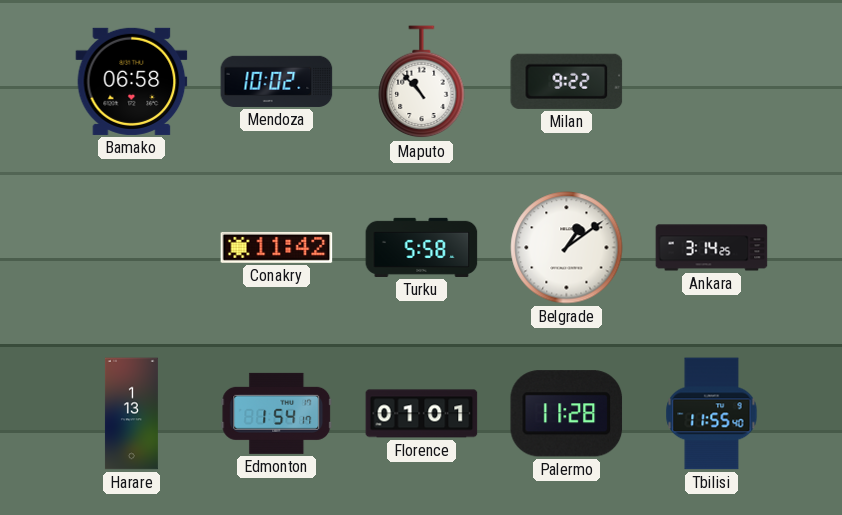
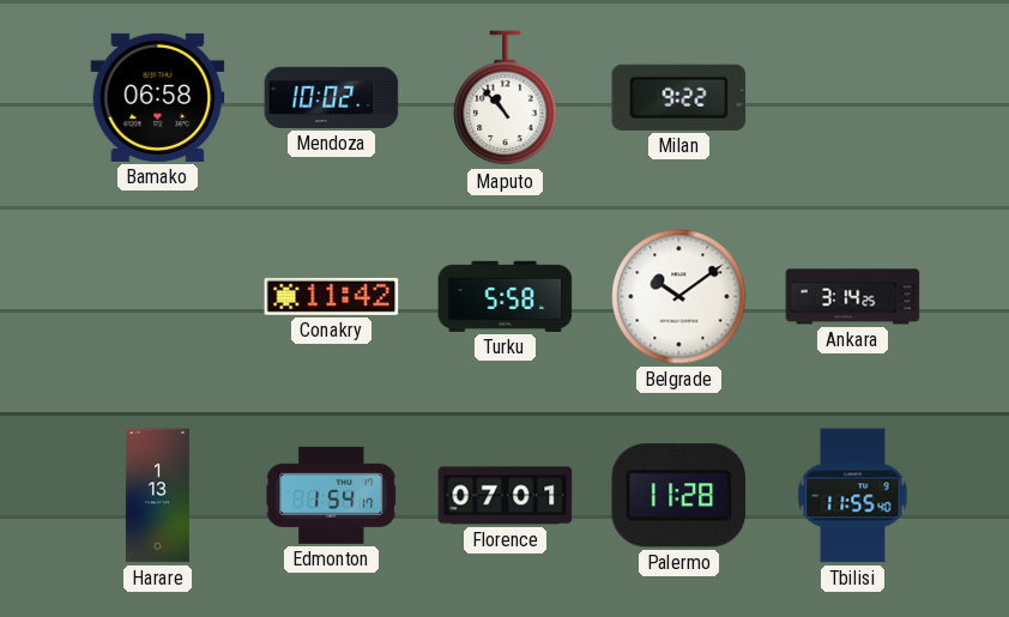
Belgrade: 1:09 -> 10:09 (679, 297)
Florence: 01:01 -> 07:01 (506, 496)
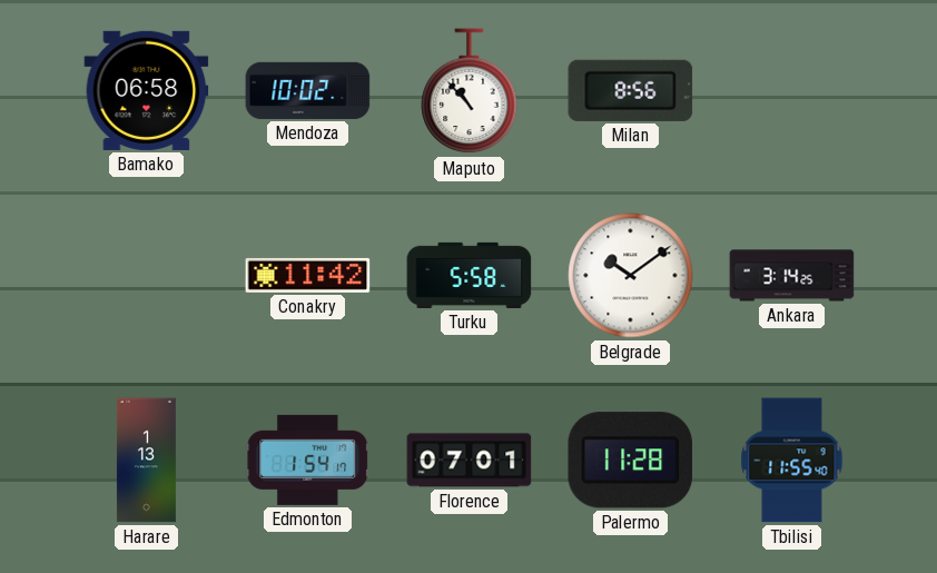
Milan: 9:22 -> 8:56 (631, 90)
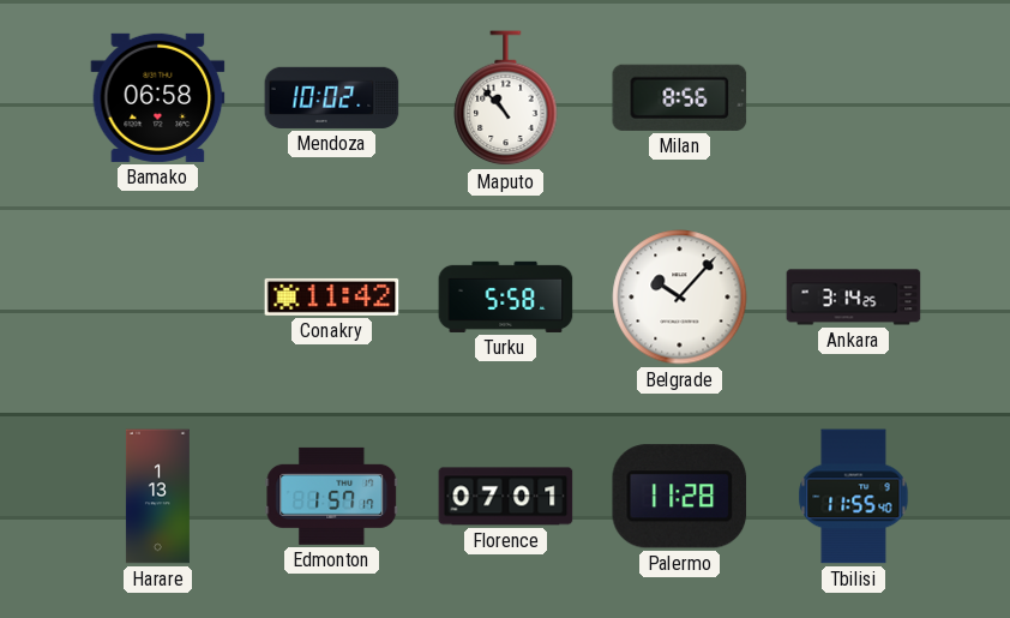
Belgrade: 10:09 -> 10:07 (680, 298)
Edmonton: 1:54 -> 1:57 (332, 496)
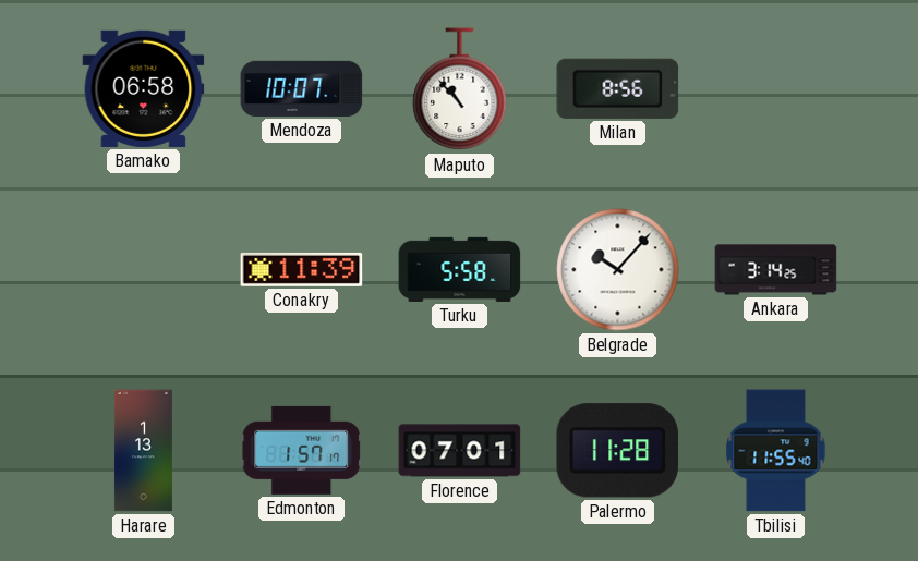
Mendoza: 10:02 -> 10:07 (302, 88)
Conakry: 11:42 -> 11:39 (302, 269)
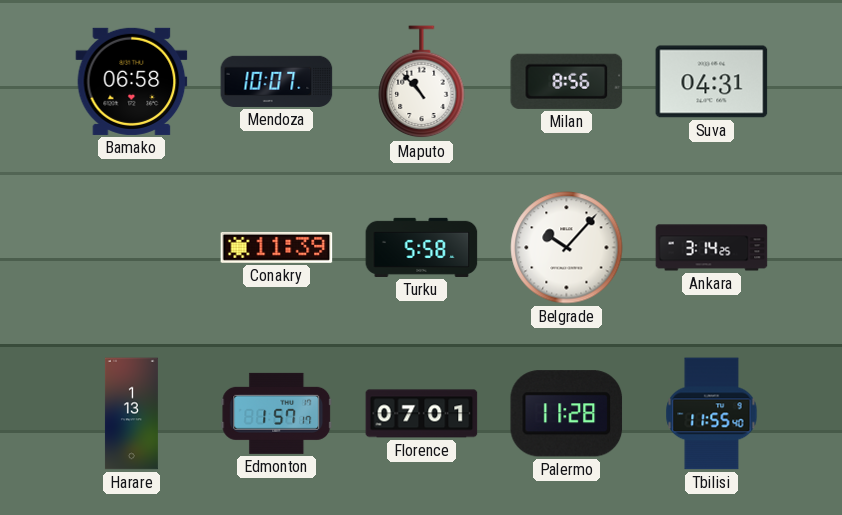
Suva: none -> 04:31 (712, 82)
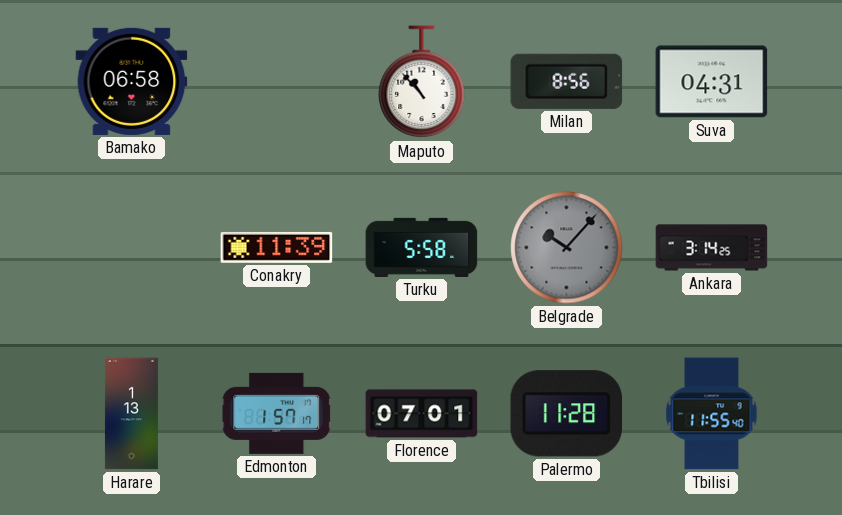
Mendoza: 10:07 -> none (277, 81)
Belgrade dial: white -> grey (567, 248)
